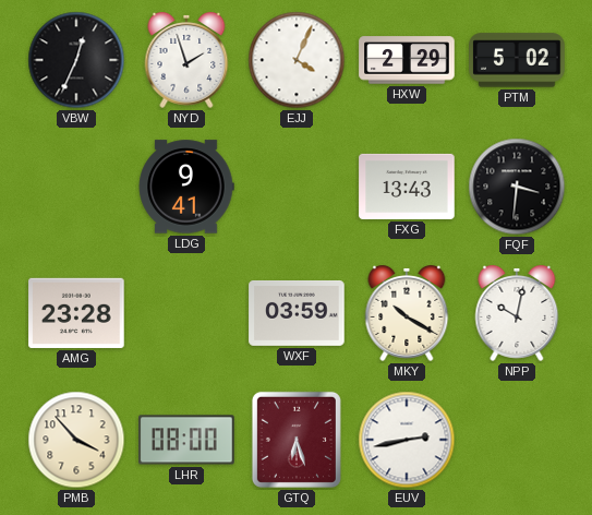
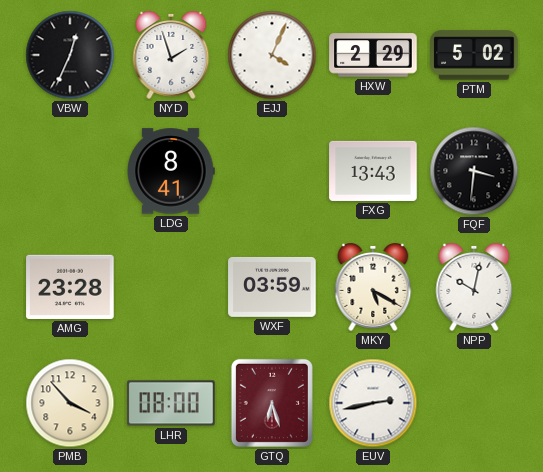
LDG: 9:41 -> 8:41 (171, 171)
MKY: 10:20 -> 5:20 (373, 288)
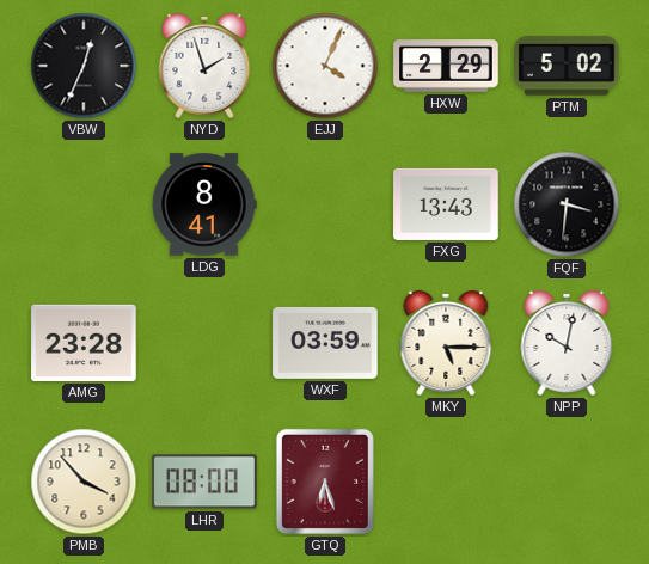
MKY: 5:20 -> 5:15 (446, 344)
EUV: 2:43 -> none (373, 403)
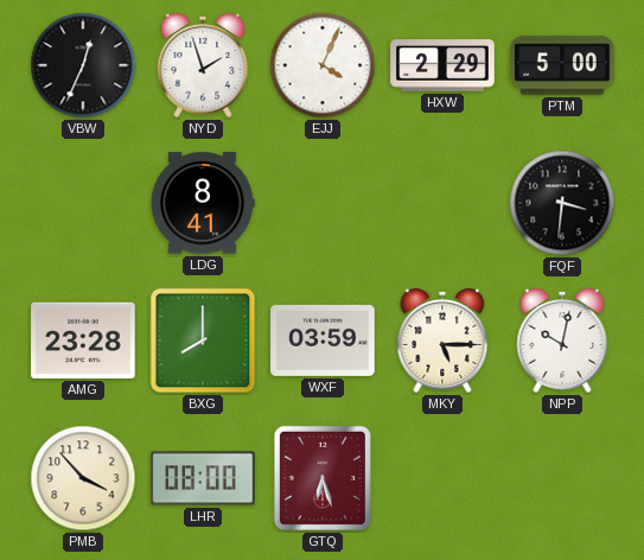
PTM: 5:02 -> 5:00 (562, 65)
FXG: 13:43 -> none (446, 204)
BXG: none -> 8:00 (203, 341)
